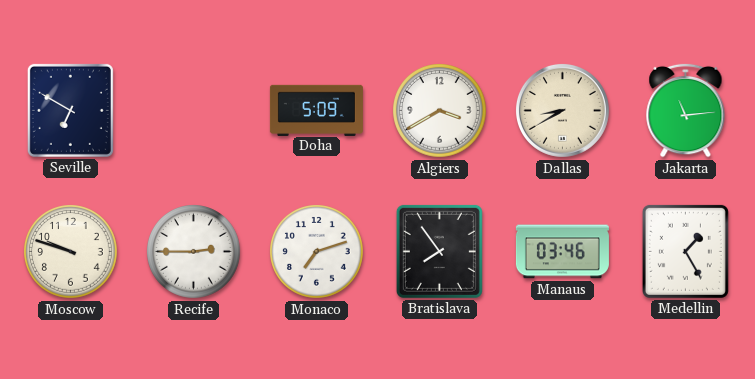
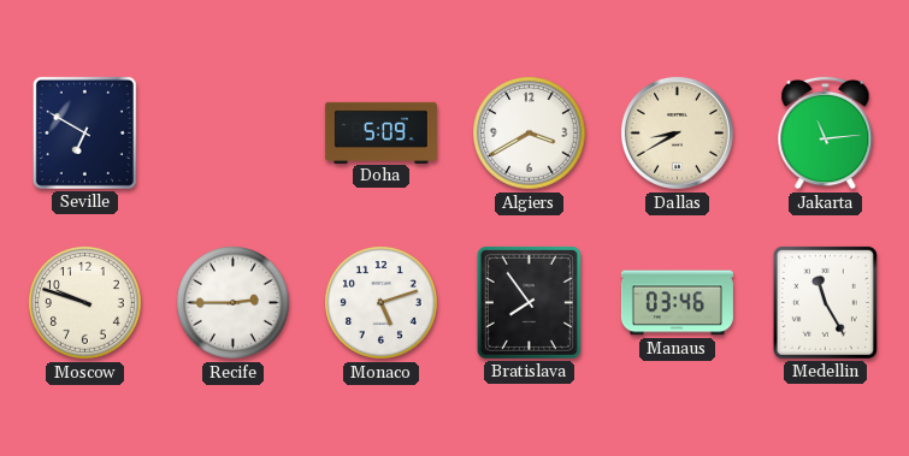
Monaco: 7:12 -> 5:12 (382, 303)
Medellin: 1:25 -> 11:25 (825, 302)
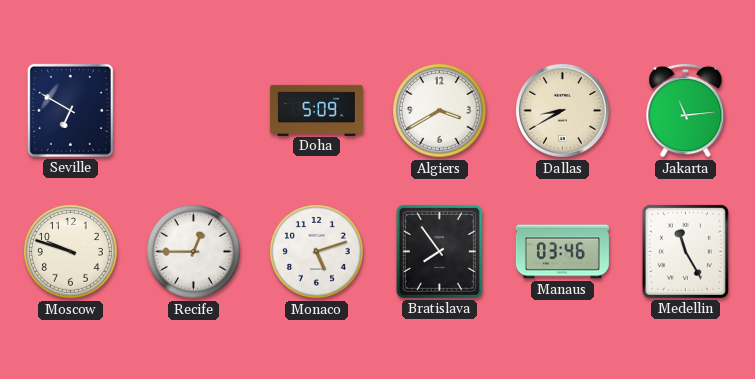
Recife: 2:45 -> 12:45 (194, 252)
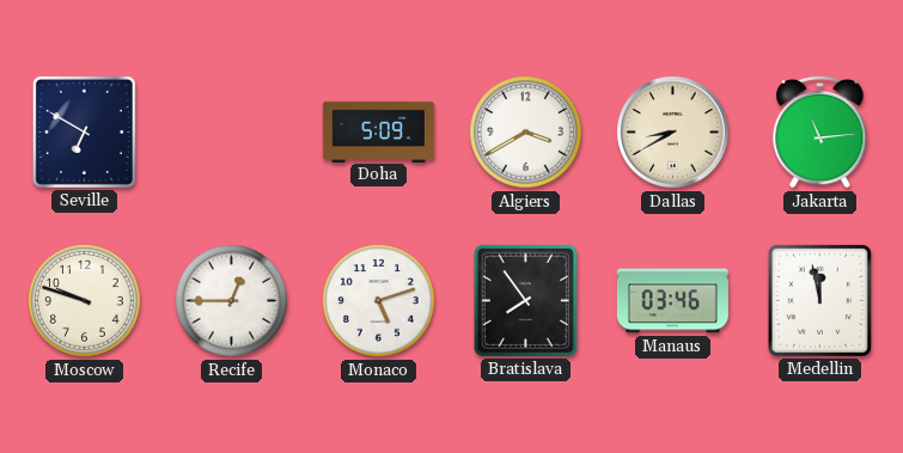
Medellin: 11:25 -> 11:58 (819, 300)
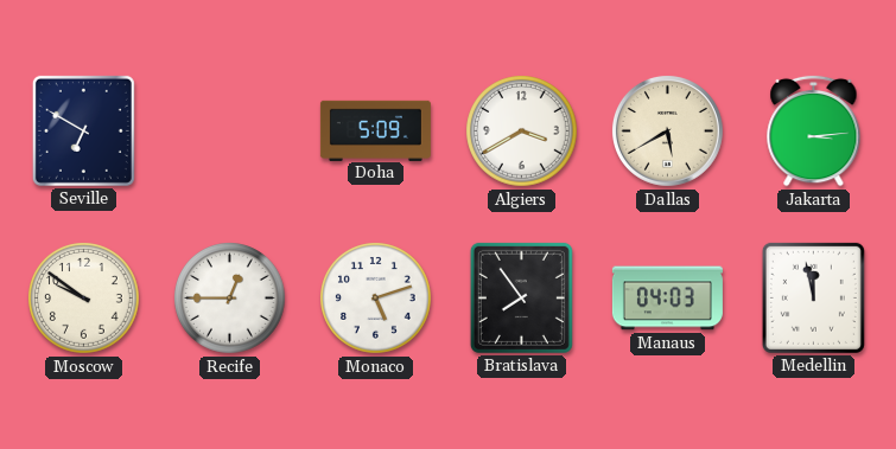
Dallas: 8:40 -> 5:40 (667, 130)
Jakarta: 11:14 -> 3:14 (814, 130)
Moscow: 9:48 -> 9:51 (84, 299)
Manaus: 03:46 -> 04:03 (667, 299)
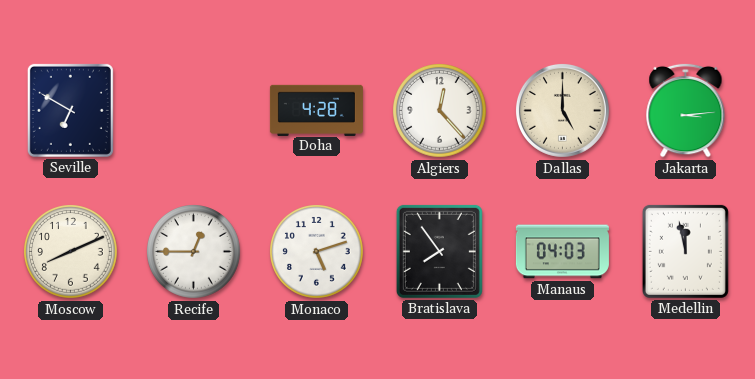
Doha: 5:09 -> 4:28 (316, 110)
Algiers: 3:40 -> 12:23 (440, 111)
Dallas: 5:40 -> 5:00 (562, 110)
Moscow: 9:51 -> 8:11 (71, 252)
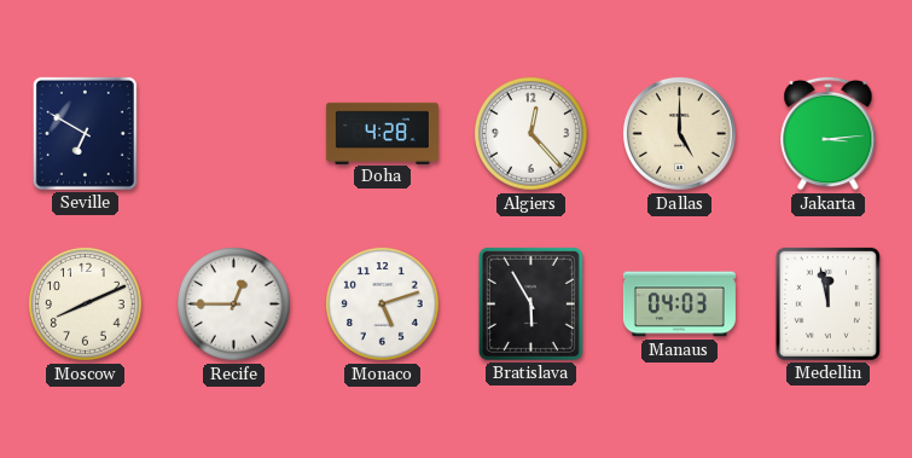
Bratislava: 7:54 -> 5:55 (530, 303)
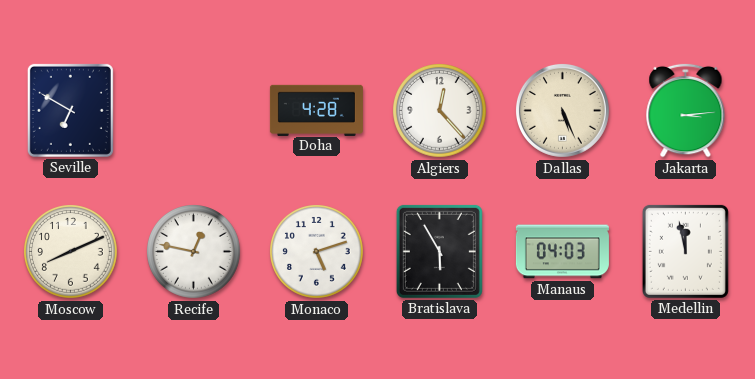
Dallas: 5:00 -> 5:26 (562, 110)
Recife: 12:45 -> 12:47 (194, 252)
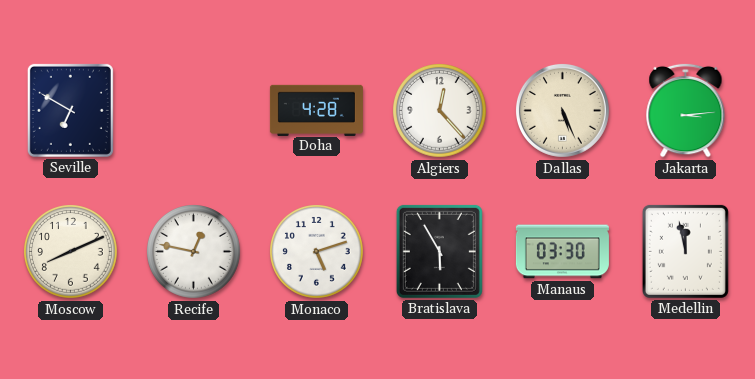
Manaus: 04:03 -> 03:30 (562, 252)
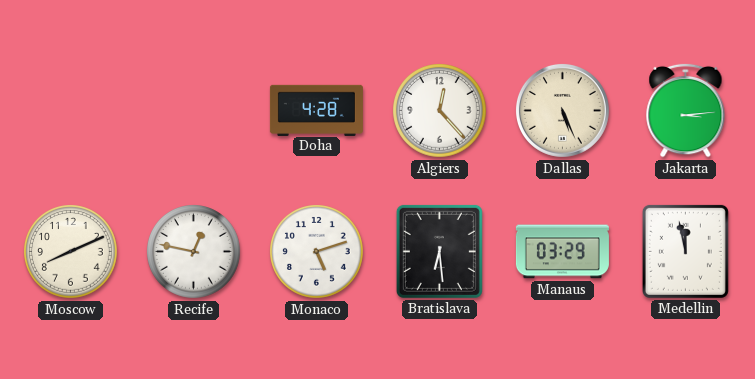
Seville: 6:50 -> none (70, 110)
Bratislava: 5:55 -> 6:29 (439, 251)
Manaus: 03:30 -> 03:29 (562, 252)
